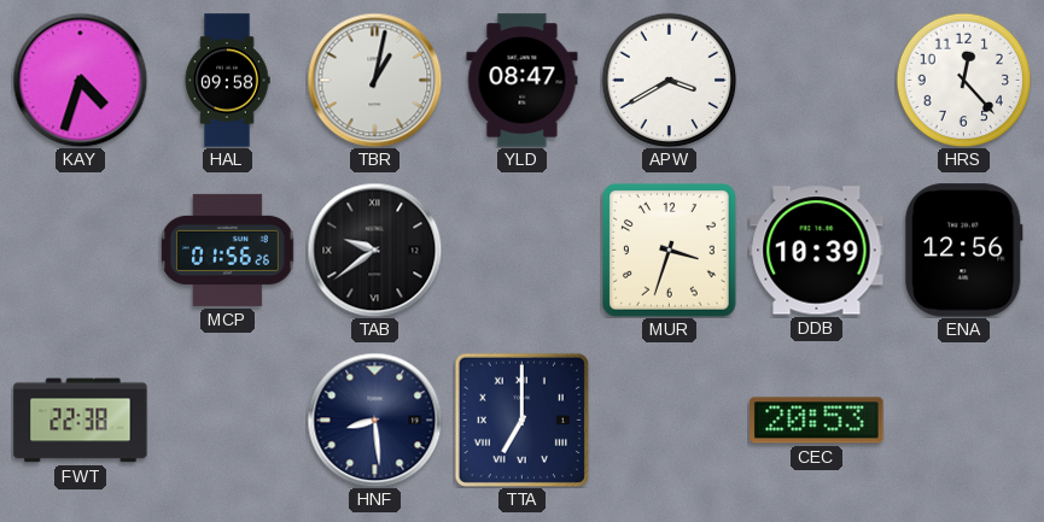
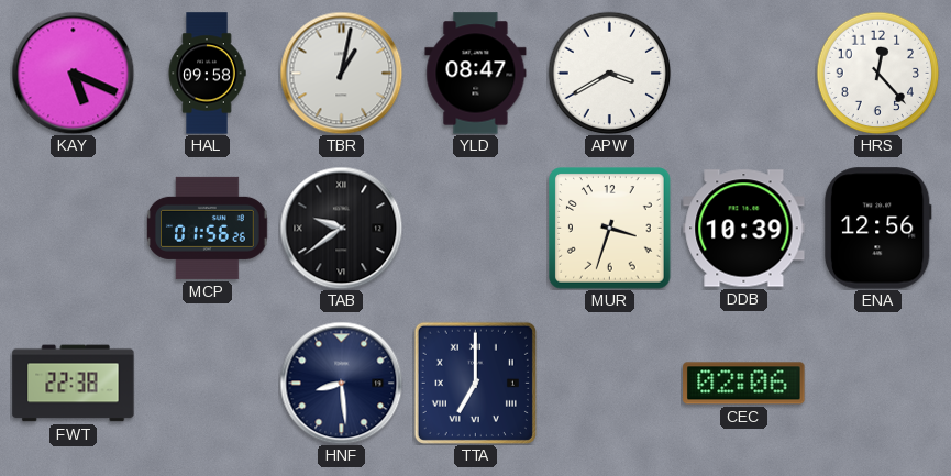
KAY: 4:33 -> 5:19 (73, 73)
CEC: 20:53 -> 02:06 (744, 384)
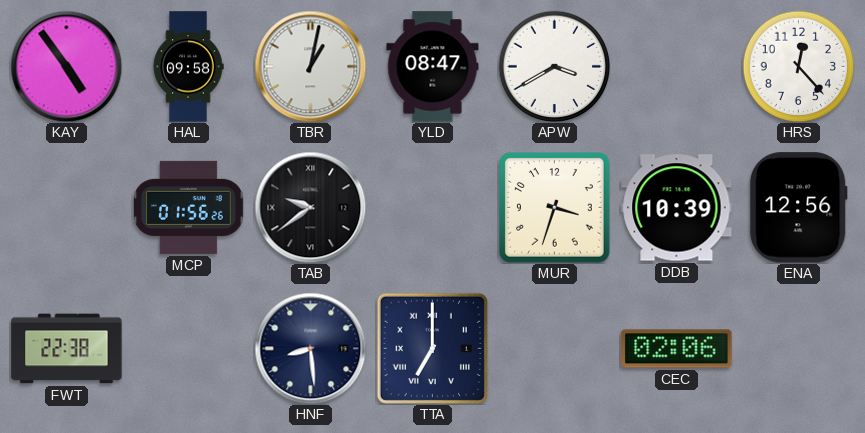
KAY: 5:19 -> 4:54 (66, 66)
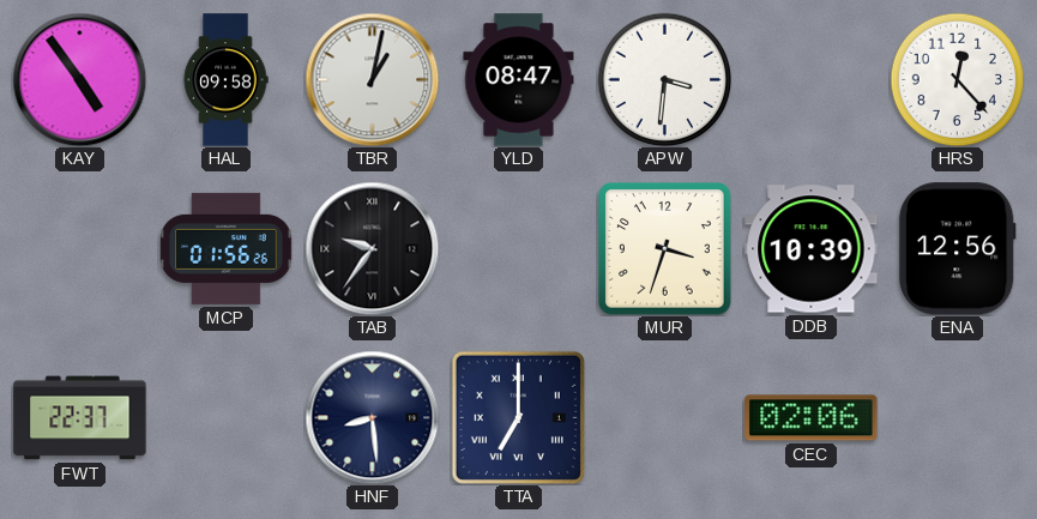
APW: 3:40 -> 3:31 (664, 79)
TAB: 9:39 -> 9:36 (372, 248)
FWT: 22:38 -> 22:37 (80, 418)
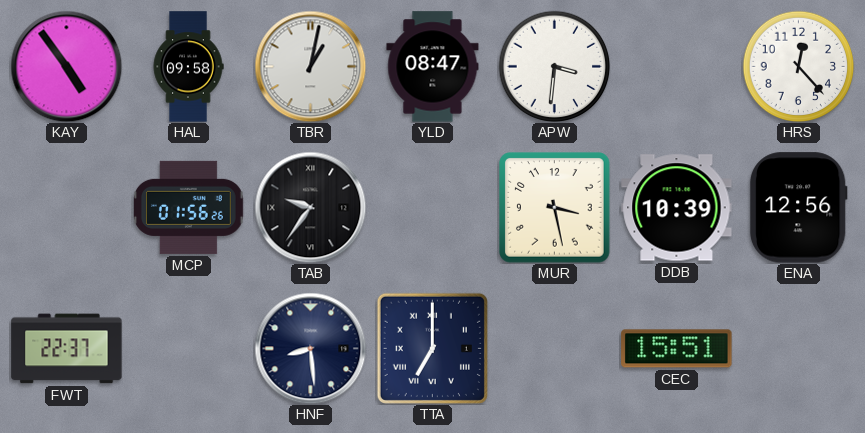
MUR: 3:33 -> 3:28 (555, 208)
CEC: 02:06 -> 15:51 (677, 349)
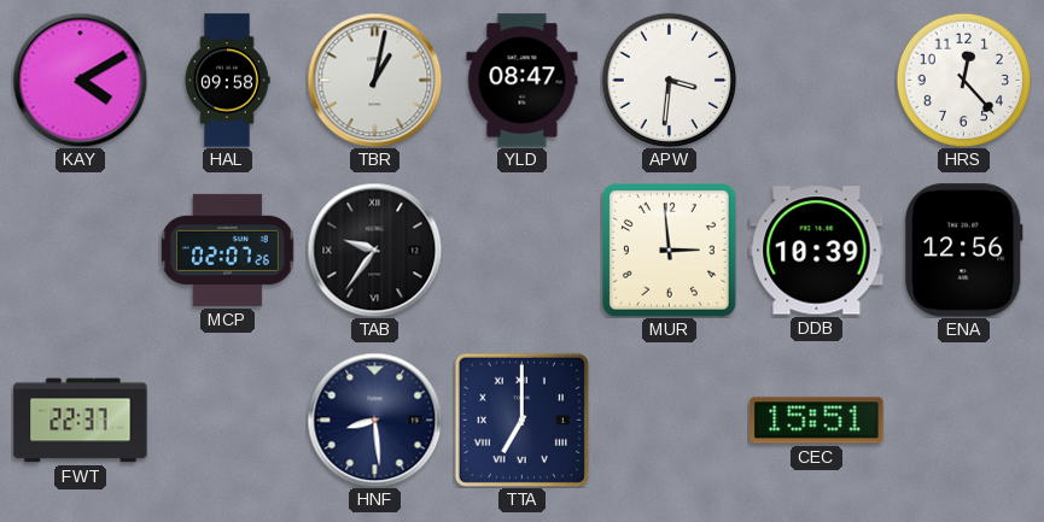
KAY: 4:54 -> 4:10 (80, 80)
MCP: 01:56 -> 02:07 (228, 250)
MUR: 3:28 -> 2:59 (670, 251)
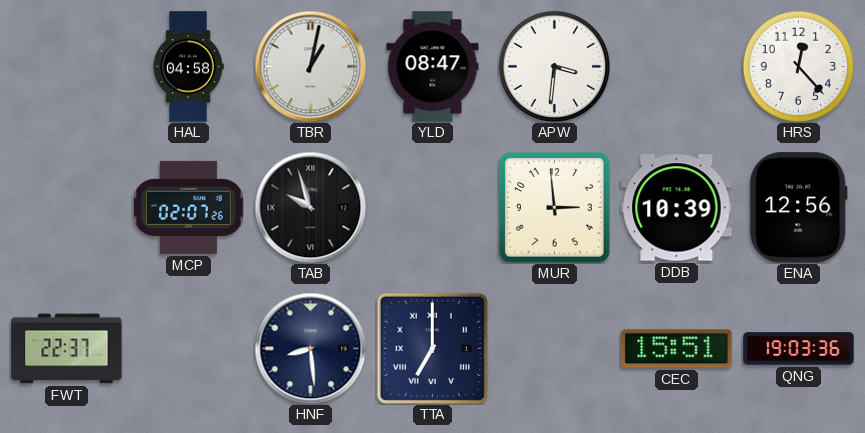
KAY: 4:10 -> none (80, 80)
HAL: 09:58 -> 04:58 (188, 67)
TAB: 9:36 -> 9:57 (310, 207)
QNG: none -> 19:03 (799, 349)
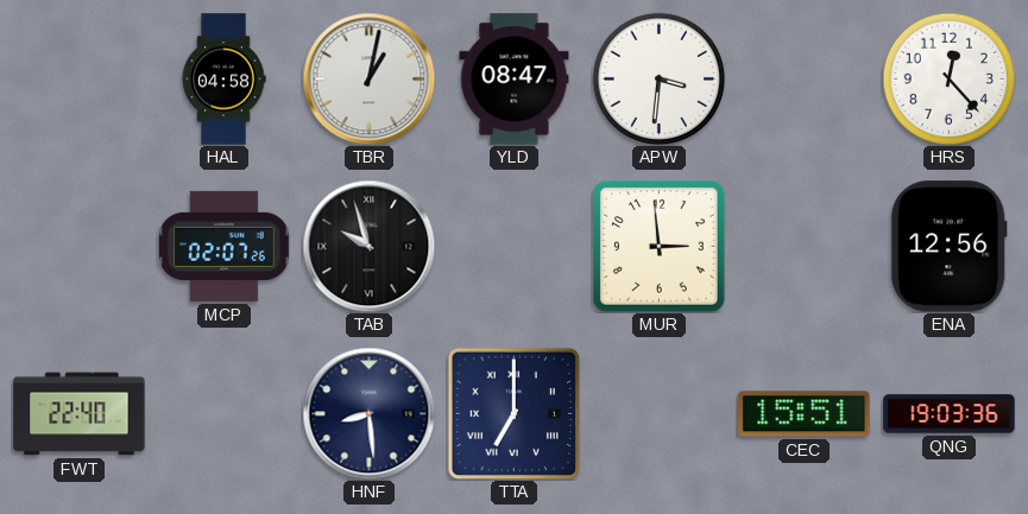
DDB: 10:39 -> none (677, 208)
FWT: 22:37 -> 22:40 (80, 414)
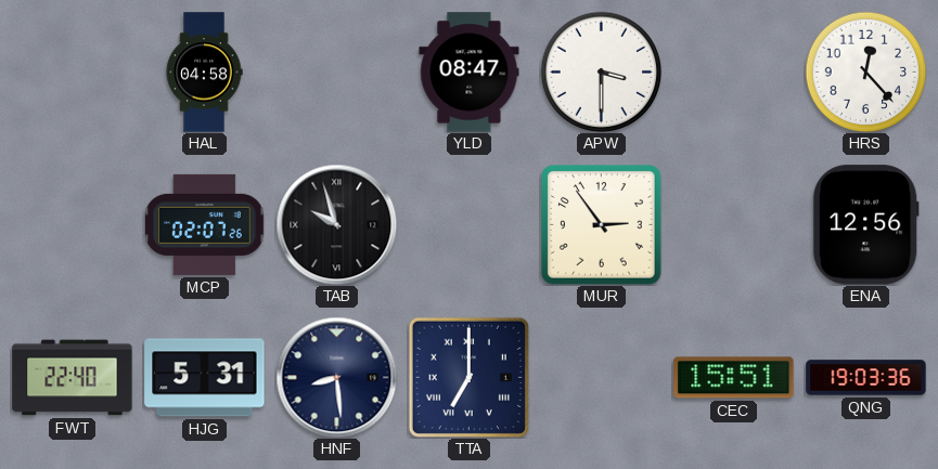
TBR: 1:02 -> none (368, 78)
APW: 3:31 -> 3:30 (601, 71)
MUR: 2:59 -> 2:54 (602, 225)
HJG: none -> 5:31 (205, 378)
